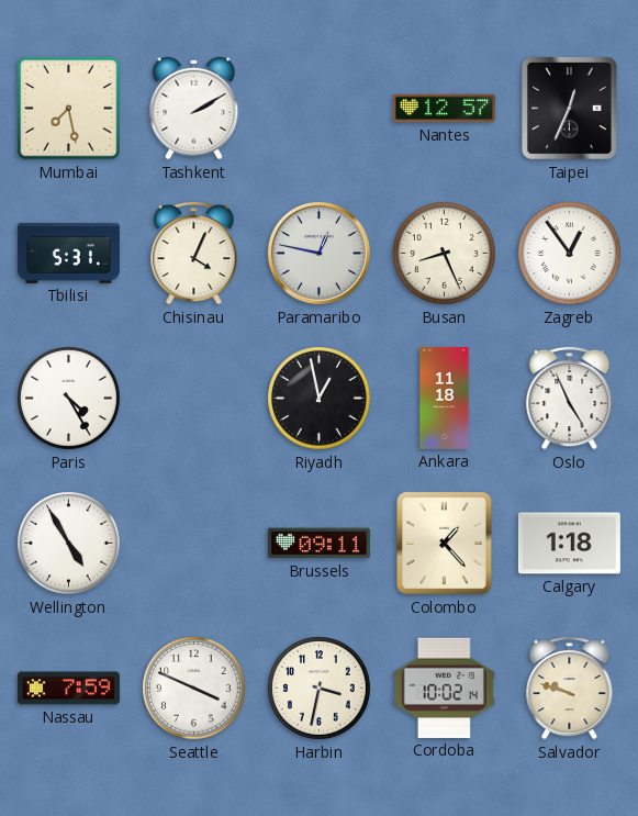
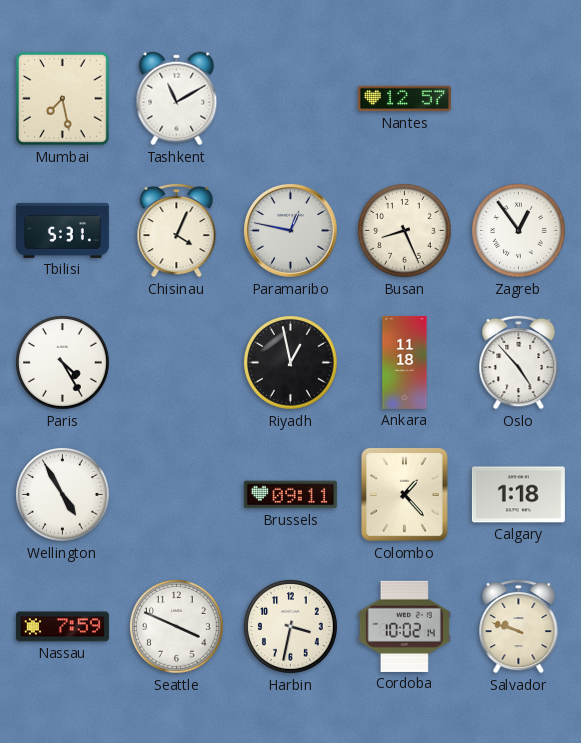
Tashkent: 2:10 -> 11:10 (177, 99)
Taipei: 12:34 -> none (570, 109)
Oslo: 4:56 -> 4:53 (519, 362)
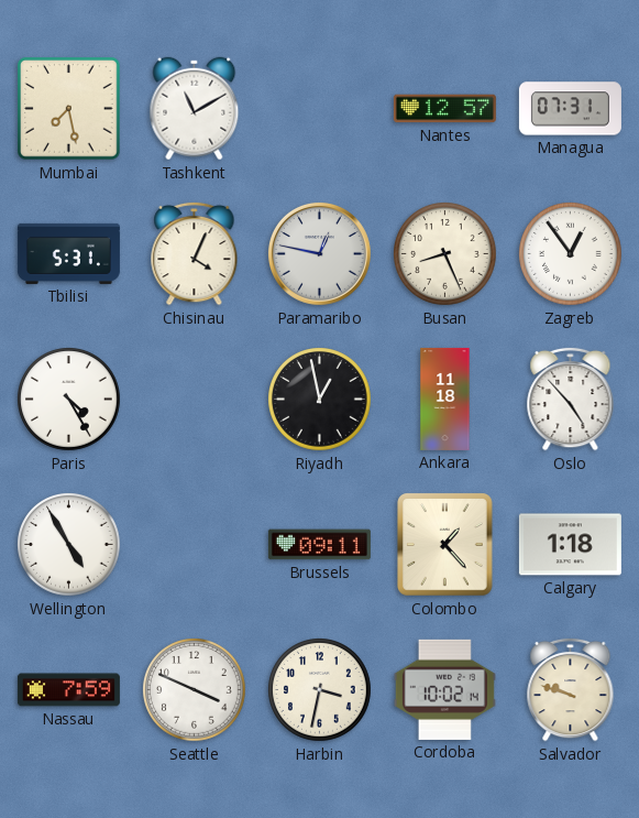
Managua: none -> 07:31 (570, 109)
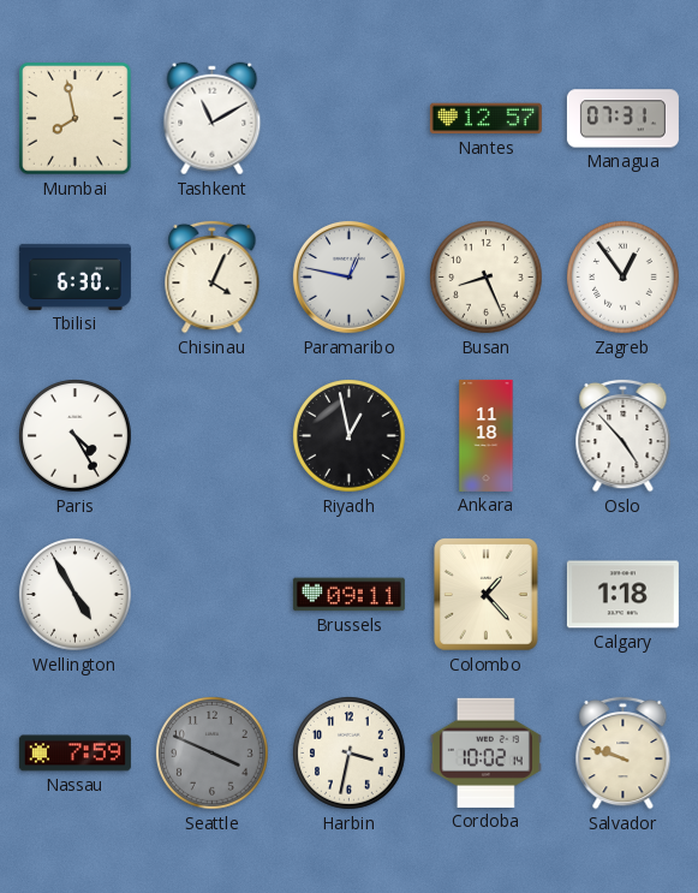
Mumbai: 7:28 -> 7:58 (76, 119)
Tbilisi: 5:31 -> 6:30 (74, 276)
Seattle dial: white -> grey (213, 754)
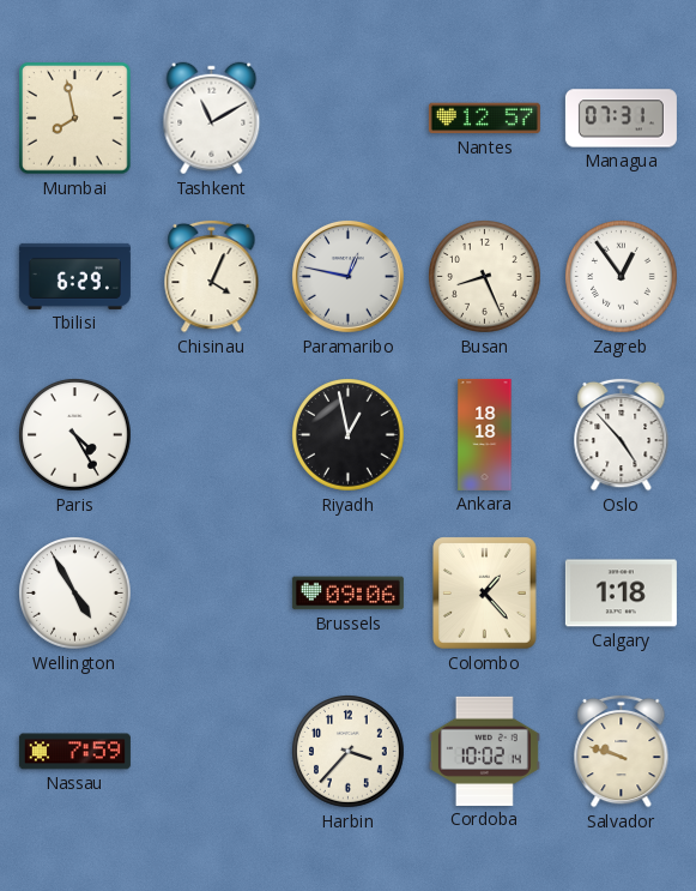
Tbilisi: 6:30 -> 6:29 (74, 276)
Ankara: 11:18 -> 18:18 (485, 434)
Brussels: 09:11 -> 09:06 (347, 594)
Seattle: 3:49 -> none (213, 754)
Harbin: 3:32 -> 3:37 (349, 752)
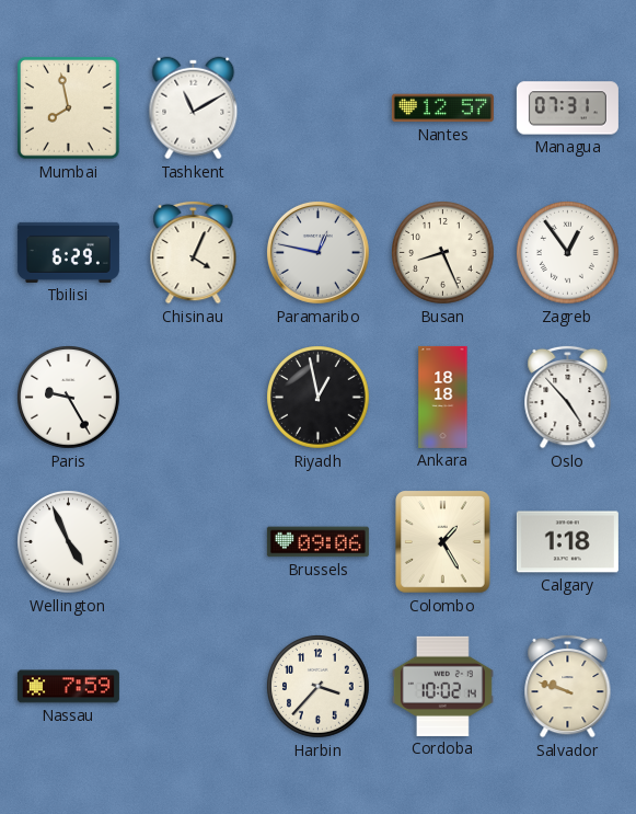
Paris: 4:25 -> 9:25 (69, 398)
Wellington: 4:55 -> 4:56 (69, 542)
Colombo: 1:23 -> 1:25 (443, 542)
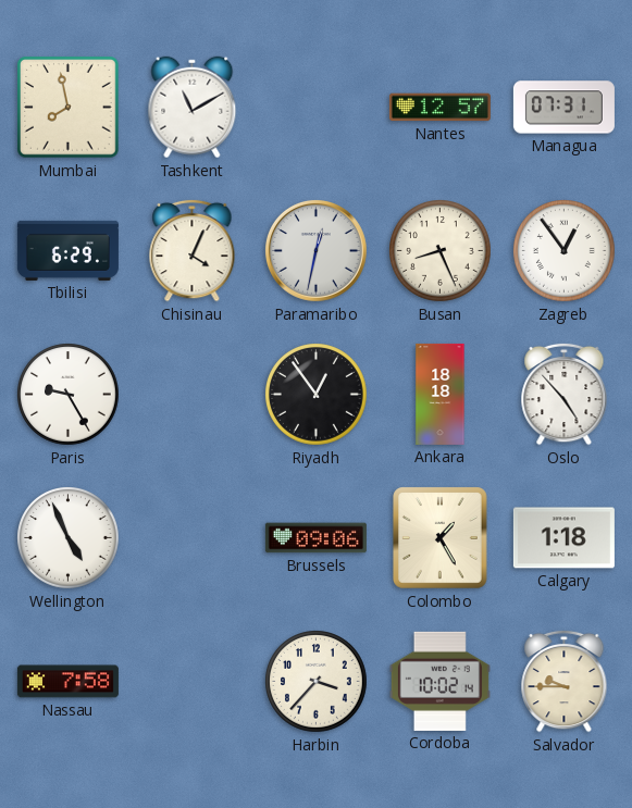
Paramaribo: 12:47 -> 12:32 (315, 250)
Riyadh: 12:58 -> 12:54 (317, 395)
Nassau: 7:59 -> 7:58 (67, 682)
Salvador: 9:48 -> 9:45 (565, 681)
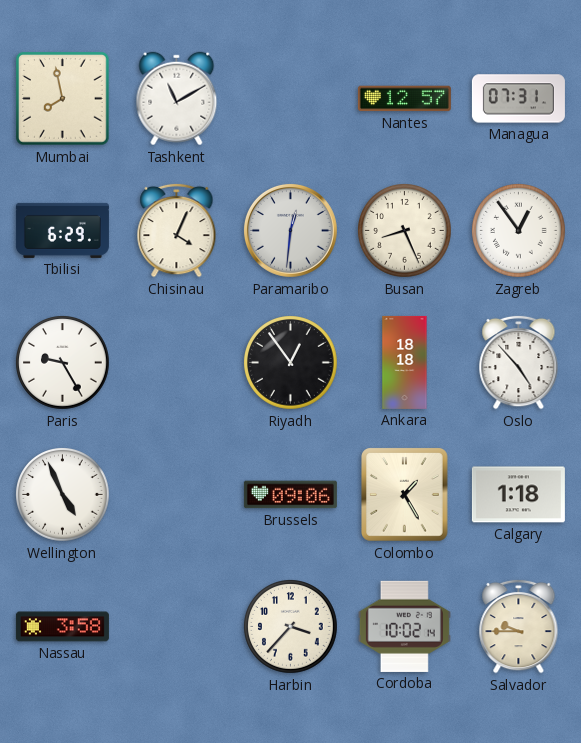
Paramaribo: 12:32 -> 12:31 (290, 230)
Nassau: 7:58 -> 3:58 (62, 627)
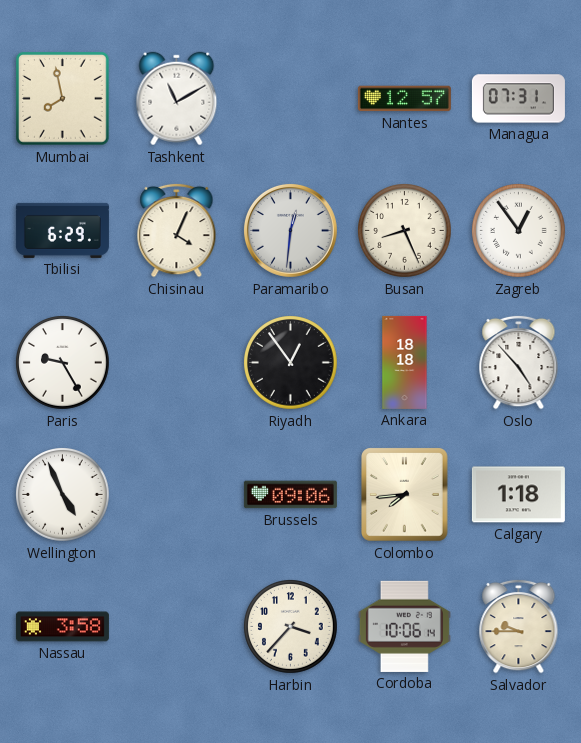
Colombo: 1:25 -> 7:44 (405, 495)
Cordoba: 10:02 -> 10:06 (404, 626)
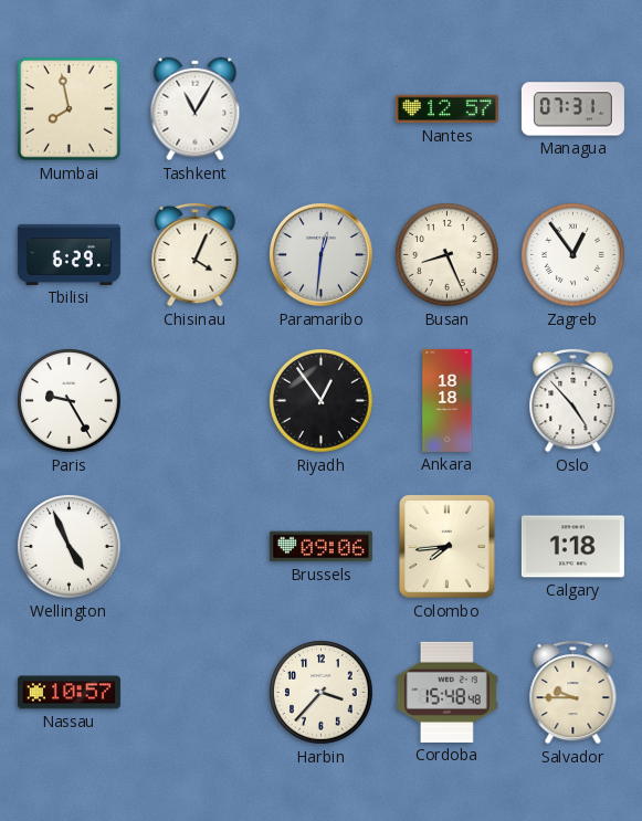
Tashkent: 11:10 -> 11:05 (196, 109)
Nassau: 3:58 -> 10:57 (69, 693)
Cordoba: 10:06 -> 15:48 (446, 692)
